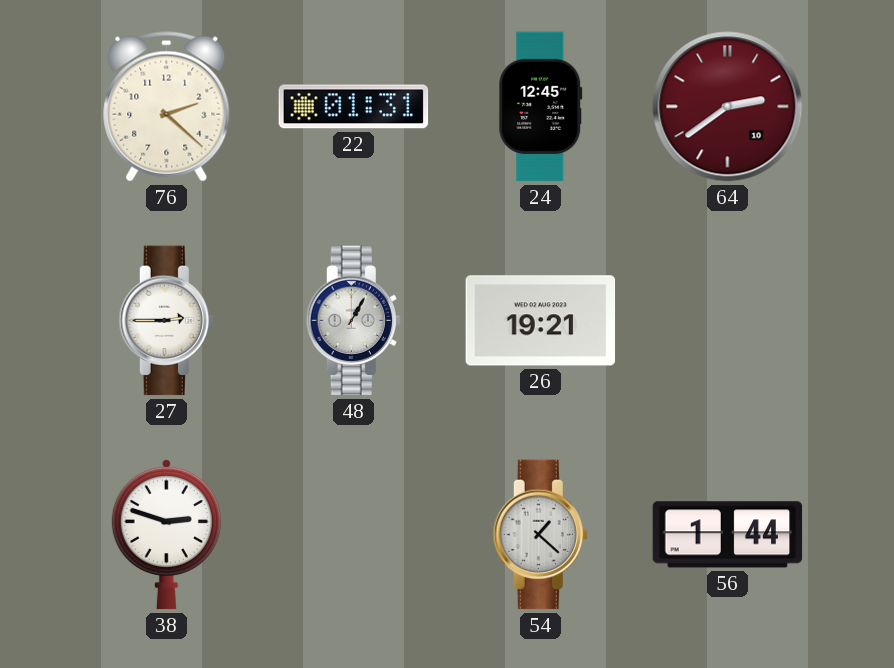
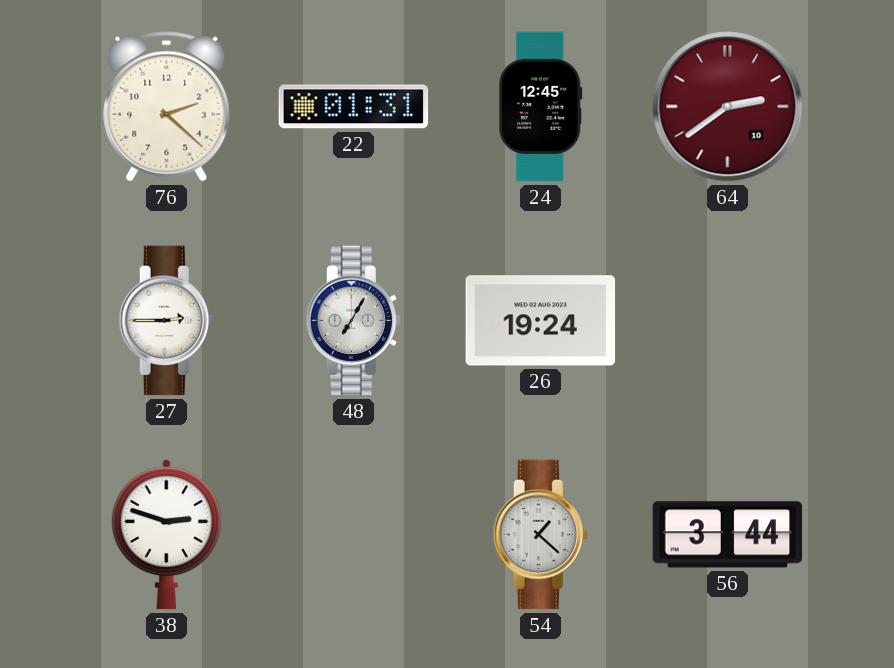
48: 1:05 -> 7:05 (353, 321)
26: 19:21 -> 19:24 (541, 321)
56: 1:44 -> 3:44 (728, 535)
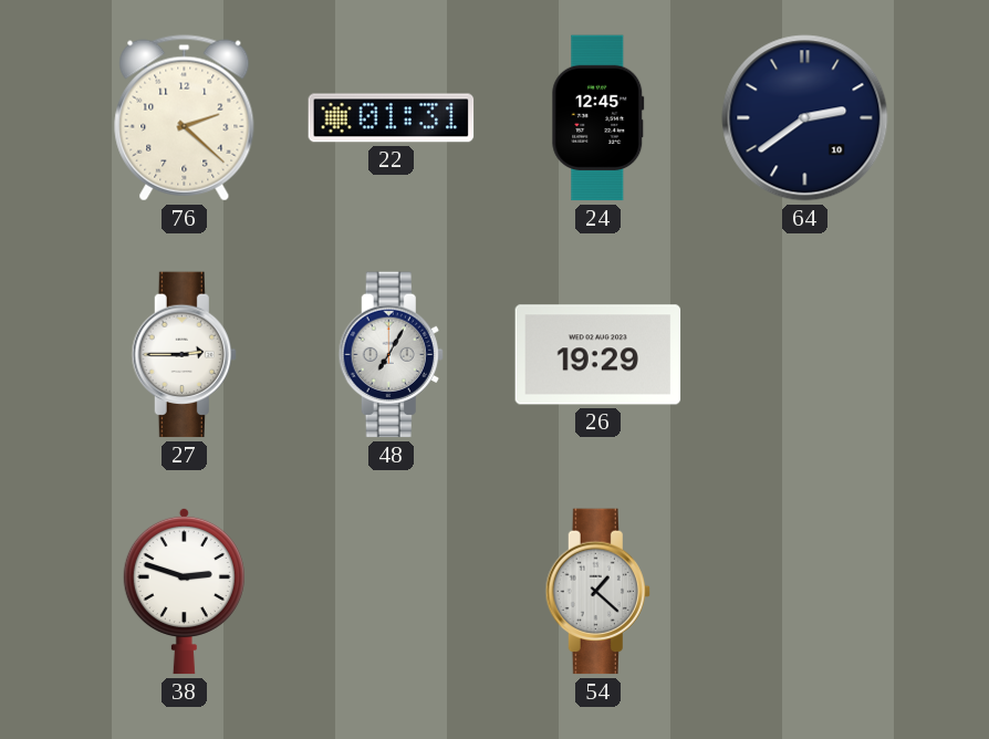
64 dial: burgundy -> navy (805, 118)
26: 19:24 -> 19:29 (598, 355)
56: 3:44 -> none (728, 535)
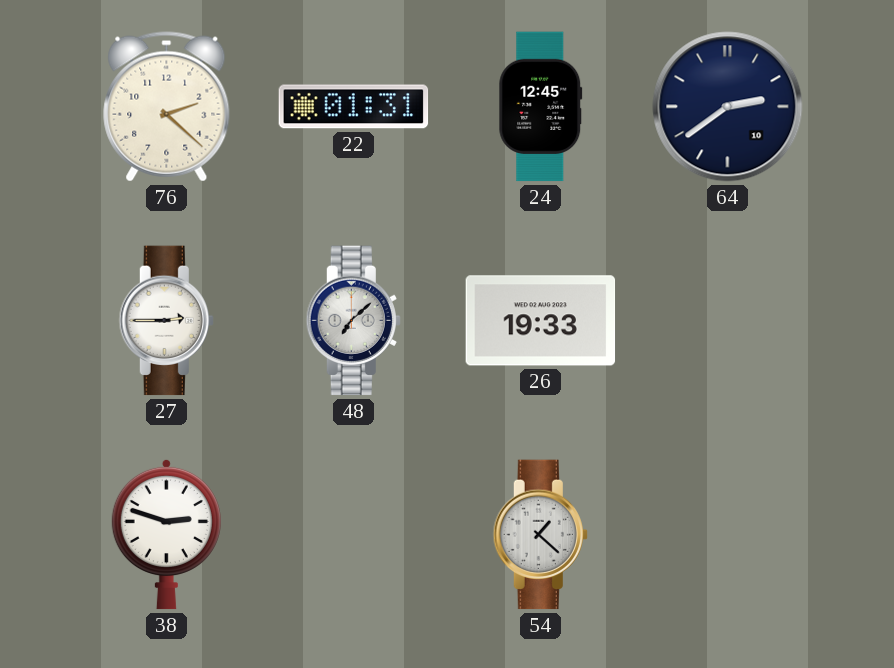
48: 7:05 -> 7:08 (353, 321)
26: 19:29 -> 19:33 (541, 321)
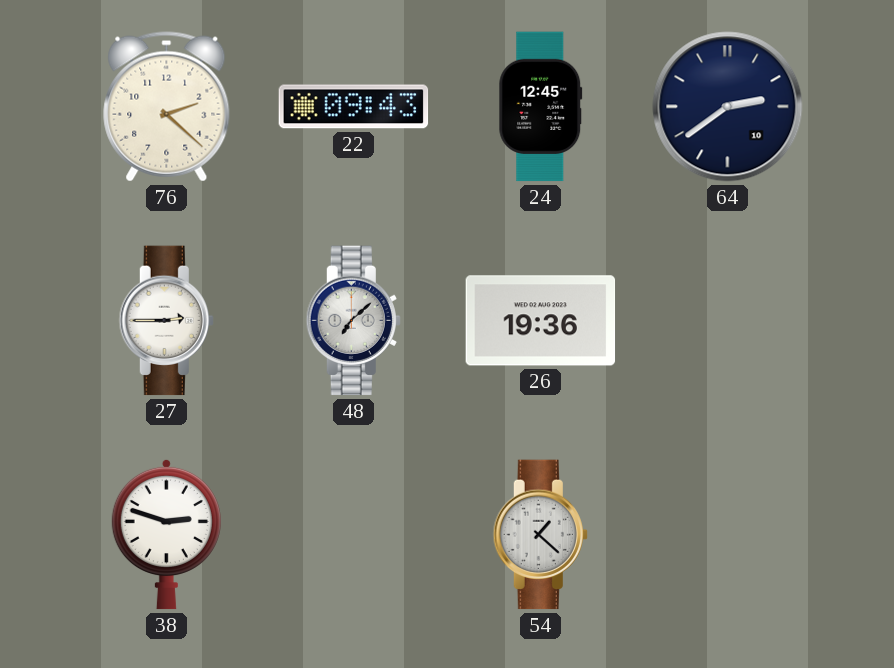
22: 01:31 -> 09:43 (354, 107)
26: 19:33 -> 19:36 (541, 321)
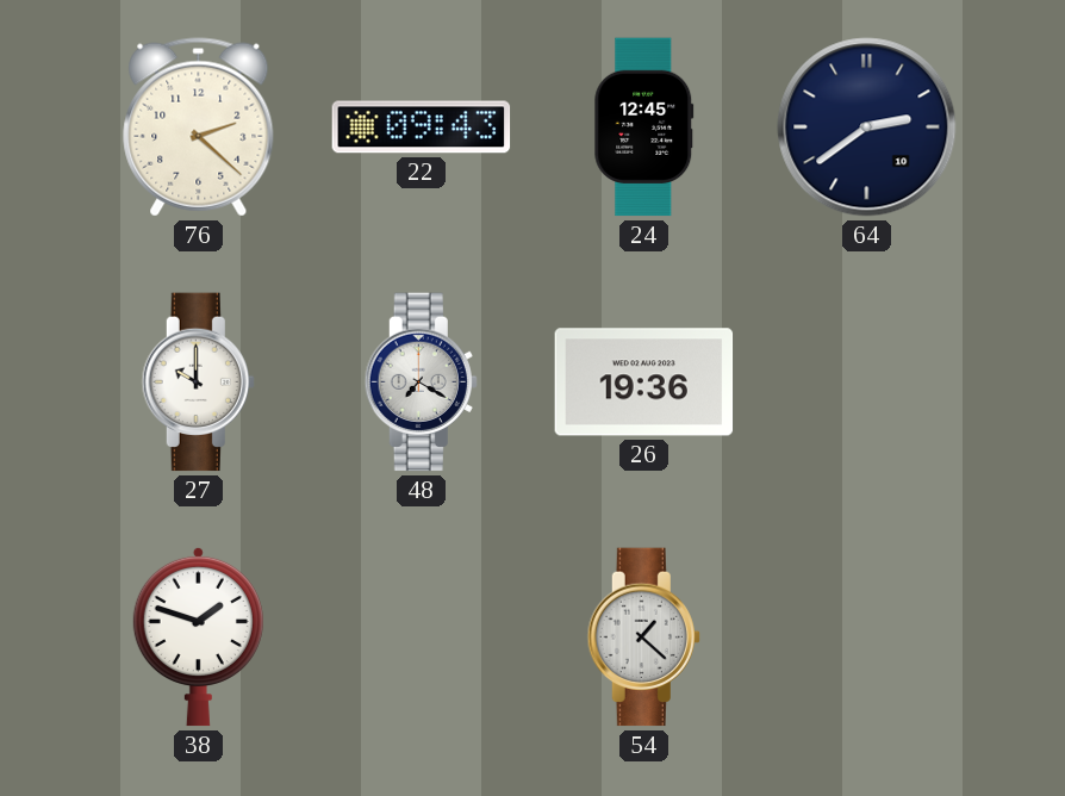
27: 2:45 -> 10:00 (198, 383)
48: 7:08 -> 7:20 (421, 383)
38: 2:48 -> 1:48 (198, 636)
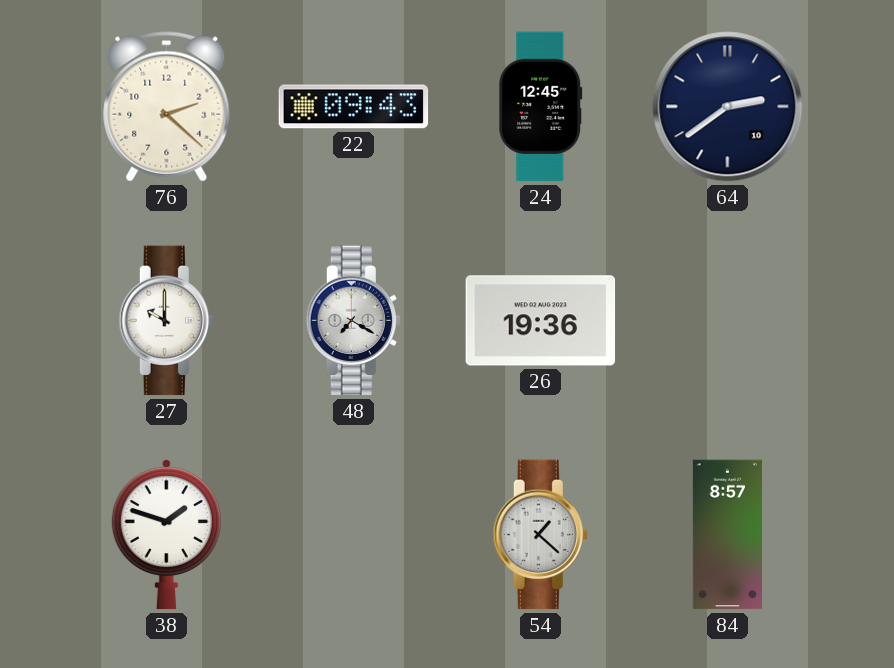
84: none -> 8:57 (727, 535)
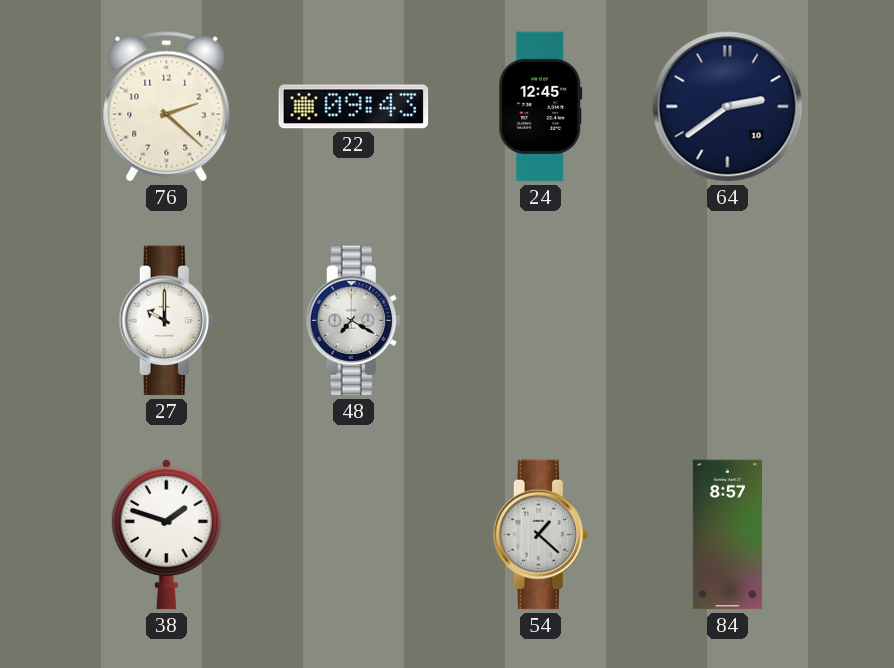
26: 19:36 -> none (541, 321)
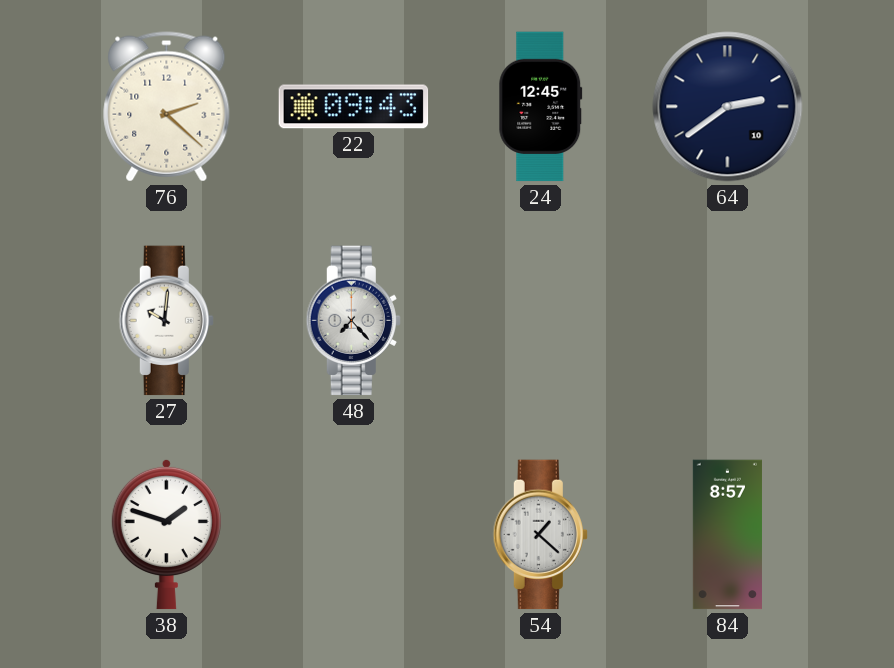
27: 10:00 -> 10:01 (166, 321)
48: 7:20 -> 7:23 (353, 321)
